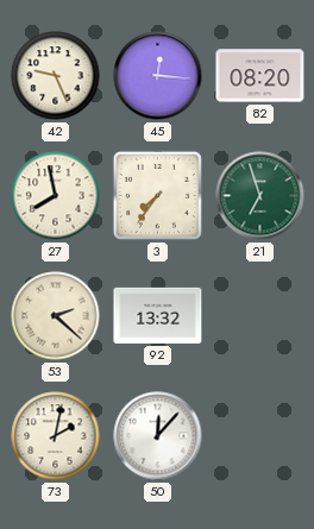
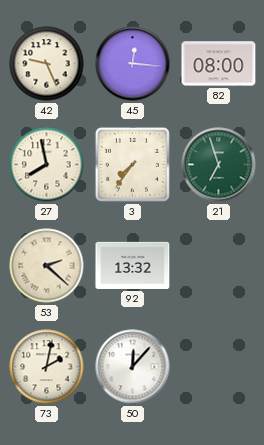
82: 08:20 -> 08:00 (219, 64)
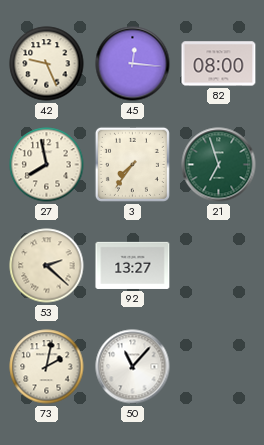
92: 13:32 -> 13:27 (133, 265)
50: 12:07 -> 11:07 (133, 367)
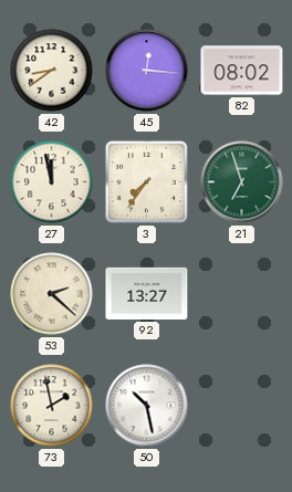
42: 9:26 -> 8:39 (52, 71)
82: 08:00 -> 08:02 (242, 71)
27: 7:58 -> 11:58 (52, 182)
73: 2:02 -> 1:58 (52, 406)
50: 11:07 -> 10:28 (147, 406)
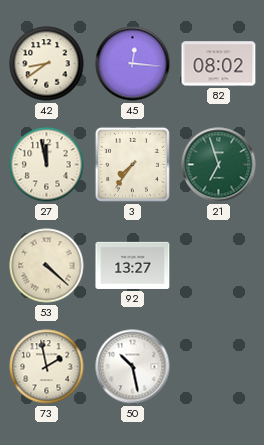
53: 2:22 -> 4:22 (47, 266)
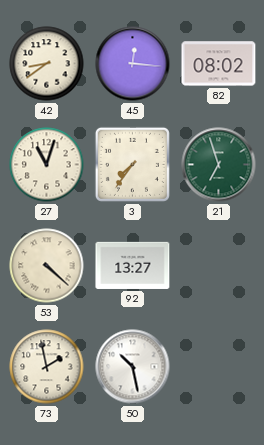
27: 11:58 -> 11:03 (47, 165)
